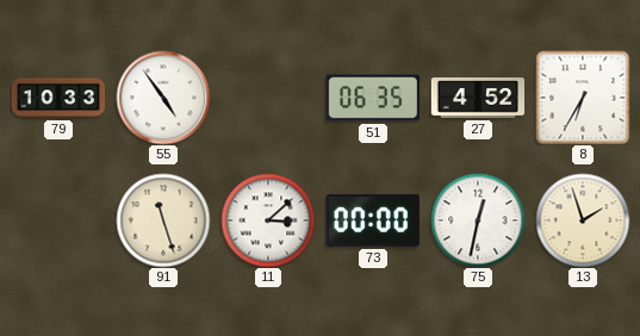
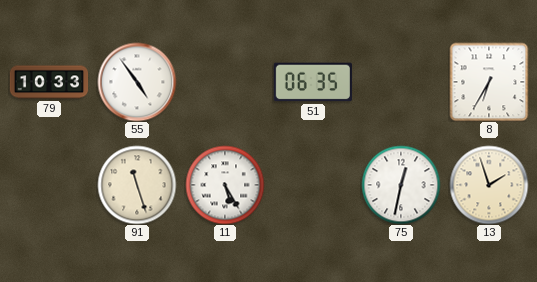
27: 4:52 -> none (478, 98)
11: 3:08 -> 5:25 (225, 185)
73: 00:00 -> none (373, 220)
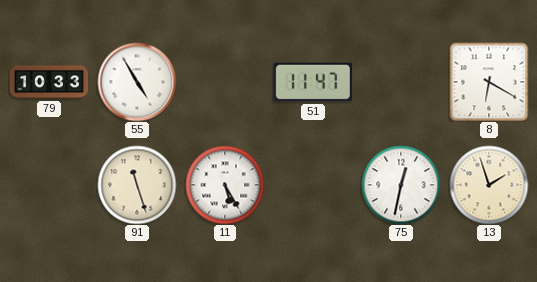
55: 4:54 -> 4:55 (137, 82)
51: 06:35 -> 11:47 (312, 82)
8: 6:35 -> 6:20 (489, 82)
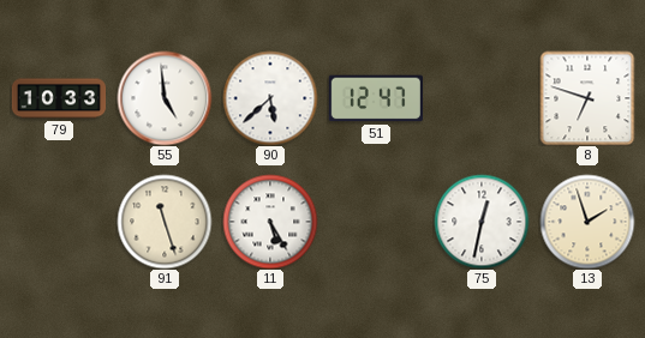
55: 4:55 -> 4:59 (165, 98)
90: none -> 5:38 (270, 98)
51: 11:47 -> 12:47 (375, 98)
8: 6:20 -> 6:48 (587, 98)
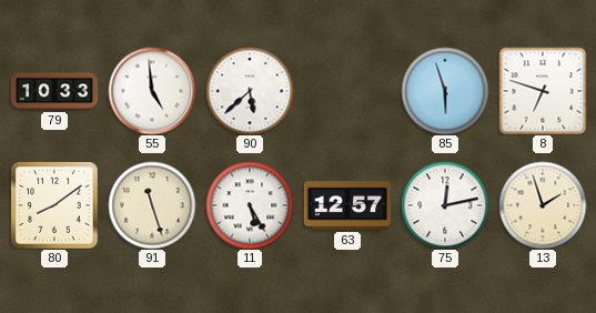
51: 12:47 -> none (375, 98)
85: none -> 5:57 (445, 91)
80: none -> 8:09 (54, 205)
63: none -> 12:57 (346, 205)
75: 12:32 -> 12:13 (445, 205)
